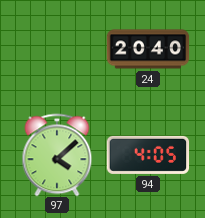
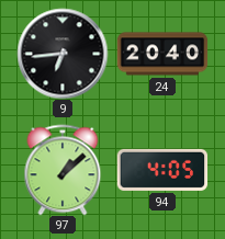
9: none -> 6:44 (63, 54)
97: 4:08 -> 1:08 (63, 170)
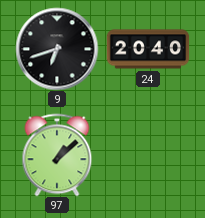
9: 6:44 -> 6:42 (57, 49)
94: 4:05 -> none (162, 170)
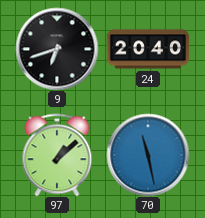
70: none -> 11:28 (148, 155)
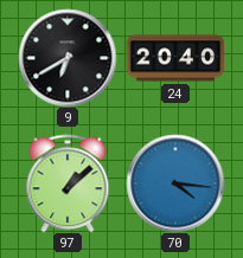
9: 6:42 -> 6:40 (68, 58)
70: 11:28 -> 4:16 (175, 183)
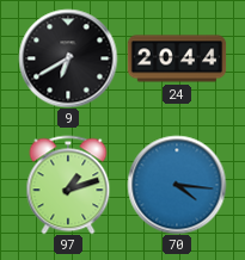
24: 20:40 -> 20:44 (177, 58)
97: 1:08 -> 1:12 (68, 185)
